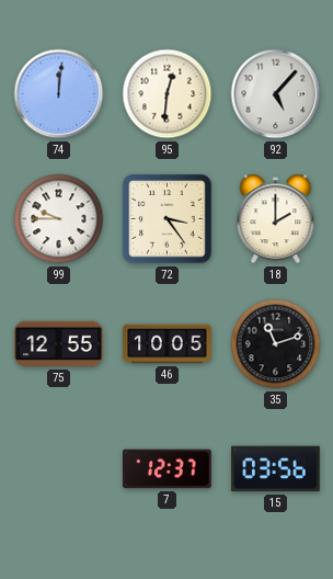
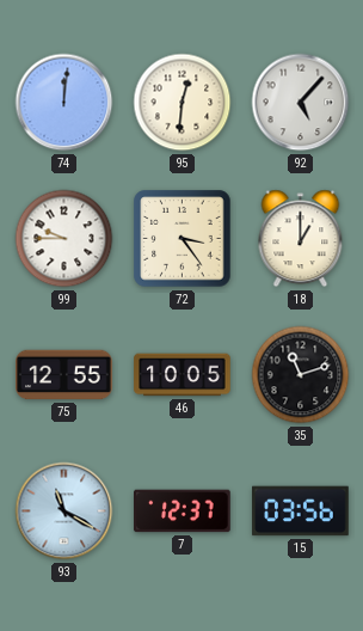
18: 2:00 -> 1:00 (301, 239)
93: none -> 11:20 (64, 511)
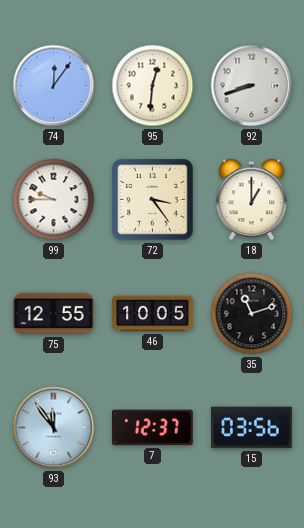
74: 12:01 -> 12:06 (54, 86)
92: 5:07 -> 8:42 (252, 86)
93: 11:20 -> 11:54 (54, 428)
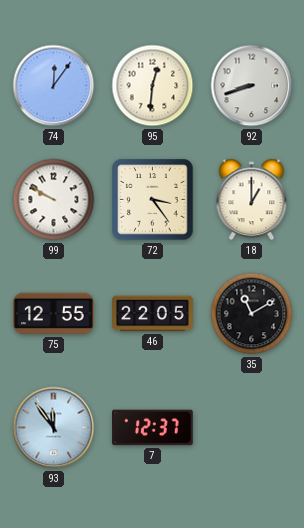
99: 9:45 -> 9:50 (54, 200)
46: 10:05 -> 22:05 (153, 314)
35: 11:12 -> 11:10 (252, 314)
15: 03:56 -> none (252, 428)
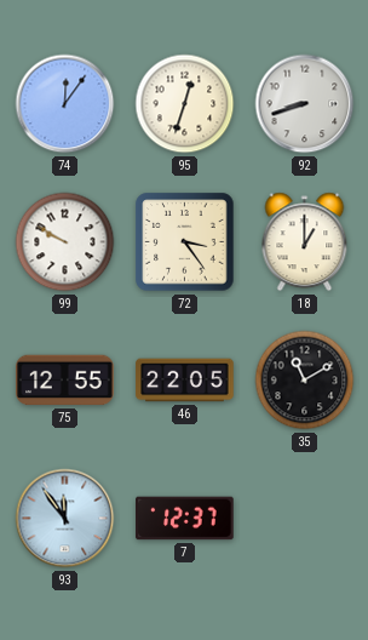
95: 12:31 -> 12:33 (185, 104)
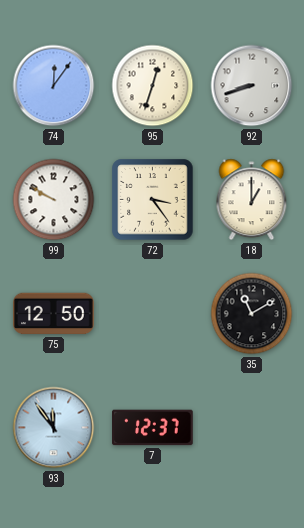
75: 12:55 -> 12:50 (54, 314)
46: 22:05 -> none (185, 381)
